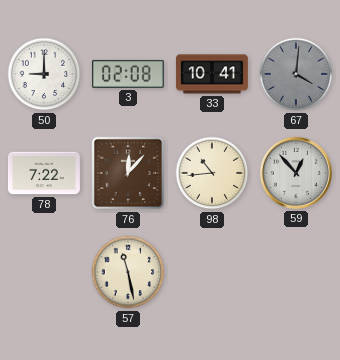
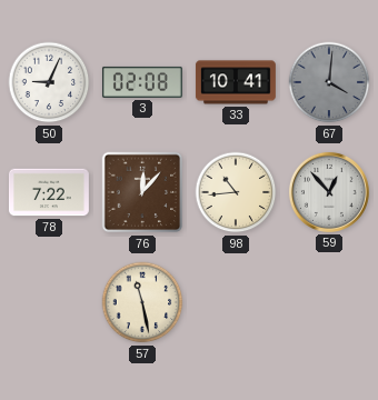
50: 9:00 -> 9:04 (49, 82)
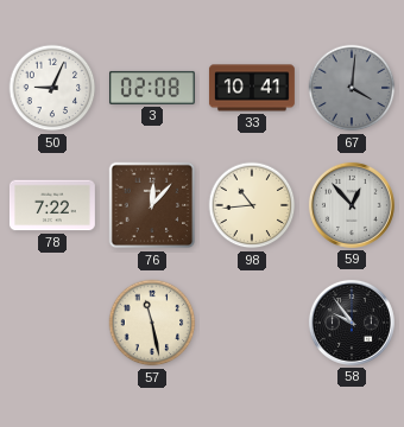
58: none -> 9:54 (352, 323)
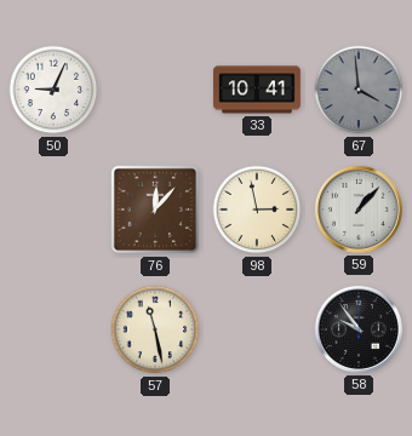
3: 02:08 -> none (152, 88)
67: 4:01 -> 3:59 (359, 90)
78: 7:22 -> none (52, 205)
98: 10:44 -> 2:58 (257, 210)
59: 12:53 -> 1:07 (359, 210)
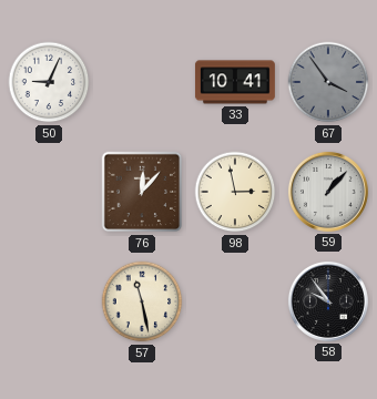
67: 3:59 -> 3:54 (328, 82)
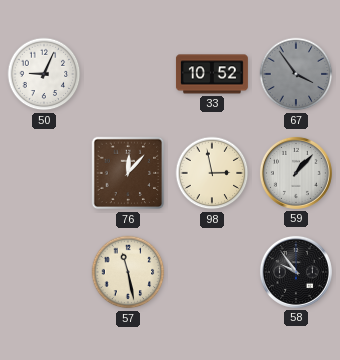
33: 10:41 -> 10:52 (212, 74)
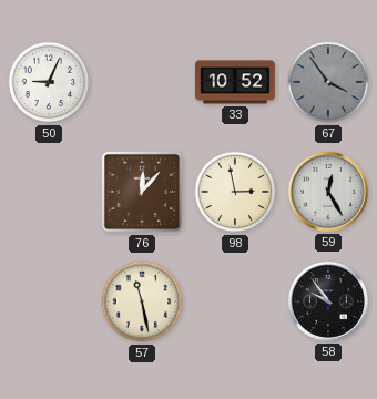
59: 1:07 -> 12:25 (328, 192)
